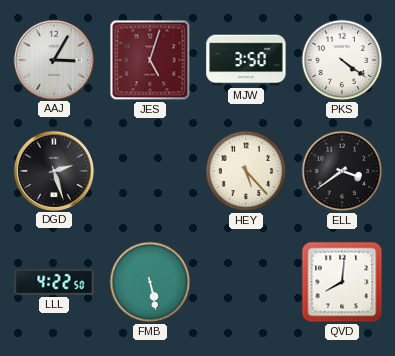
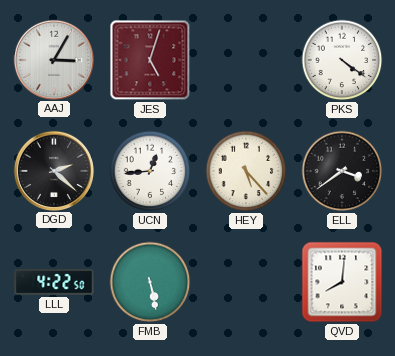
MJW: 3:50 -> none (246, 60)
DGD: 2:27 -> 2:22 (53, 170)
UCN: none -> 12:44 (150, 171)
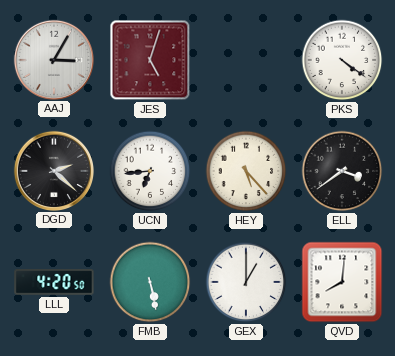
UCN: 12:44 -> 6:44 (150, 171)
LLL: 4:22 -> 4:20 (54, 282)
GEX: none -> 1:00 (246, 282)
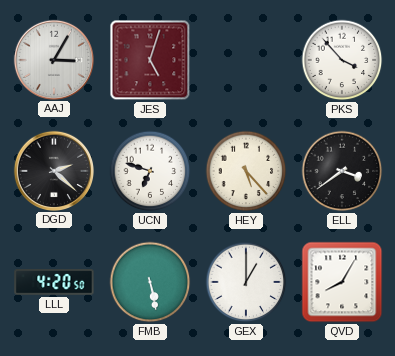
PKS: 4:21 -> 3:53 (342, 60)
UCN: 6:44 -> 6:48 (150, 171)
QVD: 8:01 -> 8:05 (342, 282)
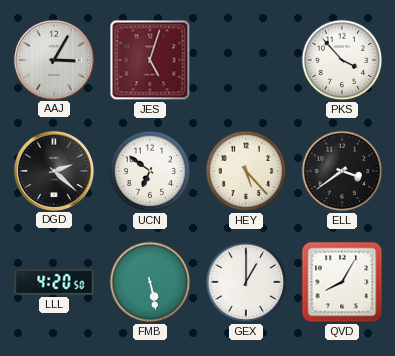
UCN: 6:48 -> 6:51 (150, 171)
